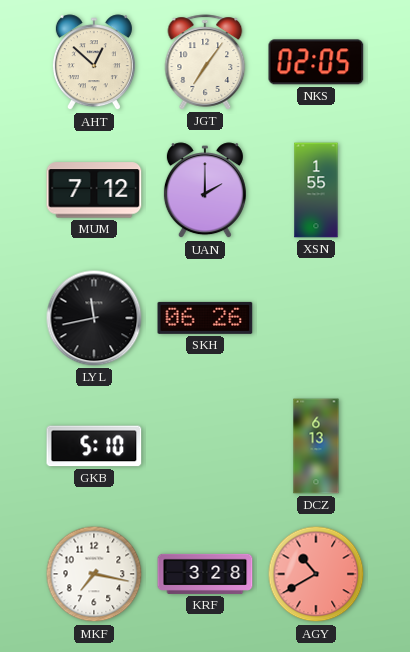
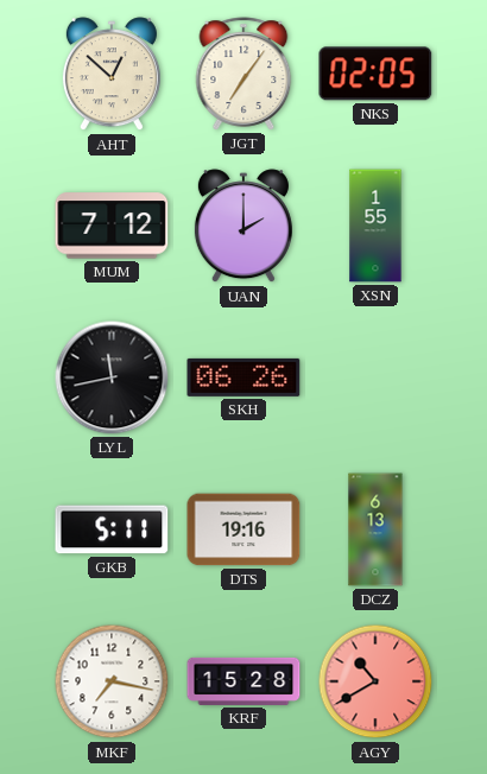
GKB: 5:10 -> 5:11 (112, 529)
DTS: none -> 19:16 (243, 529)
KRF: 3:28 -> 15:28 (243, 681)
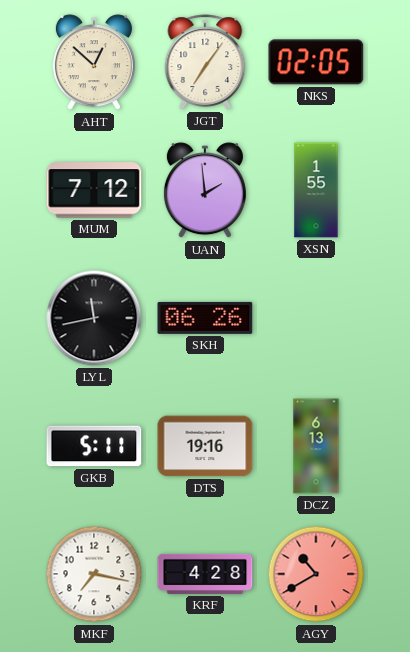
UAN: 2:00 -> 1:59 (205, 191)
KRF: 15:28 -> 4:28 (205, 574)
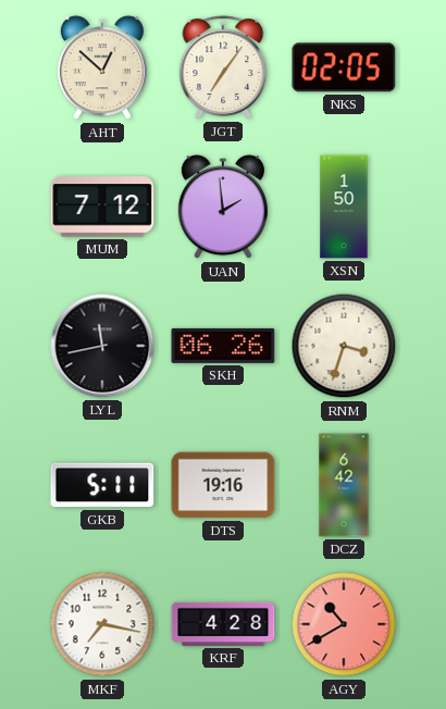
XSN: 1:55 -> 1:50 (344, 207)
RNM: none -> 3:33 (344, 346)
DCZ: 6:13 -> 6:42 (344, 485)
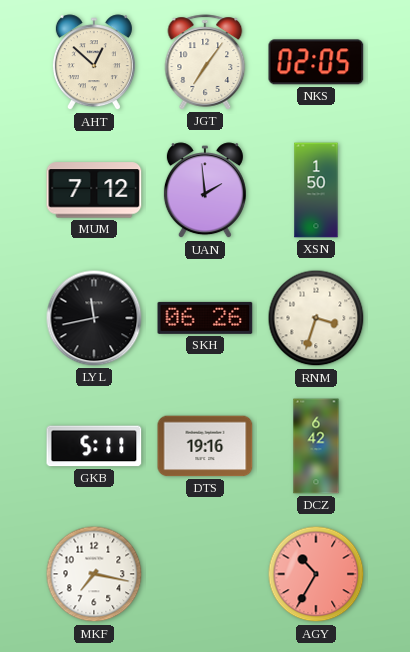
KRF: 4:28 -> none (223, 624)
AGY: 10:40 -> 10:35 (316, 574)
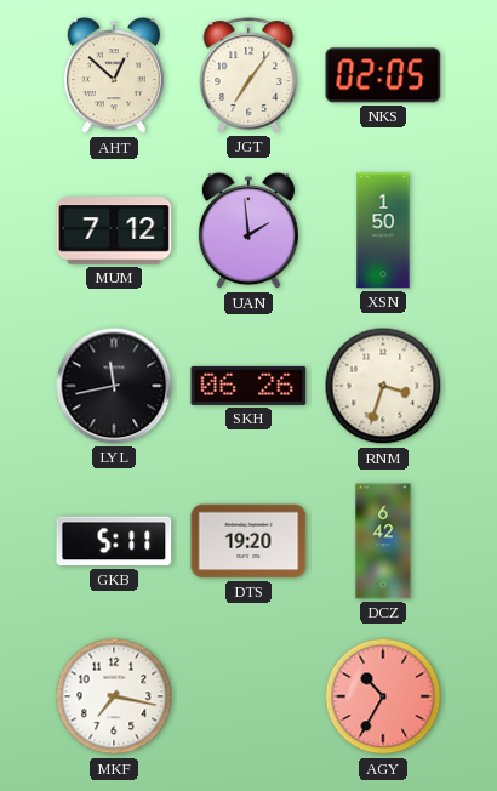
DTS: 19:16 -> 19:20 (248, 541)
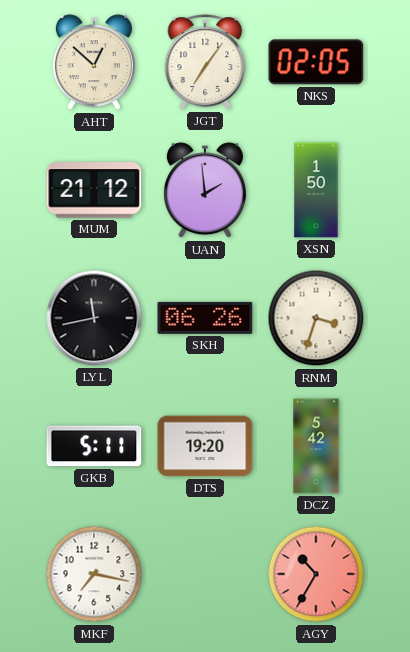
MUM: 7:12 -> 21:12 (94, 190)
DCZ: 6:42 -> 5:42 (316, 446)
